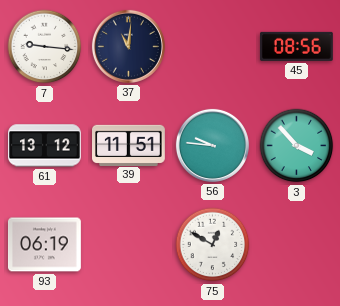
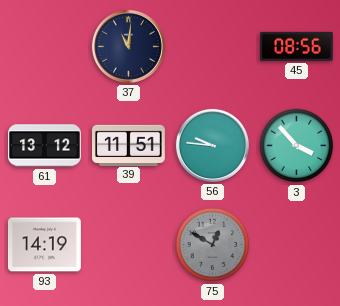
7: 9:16 -> none (45, 47)
93: 06:19 -> 14:19 (45, 245)
75 dial: white -> grey (213, 245)
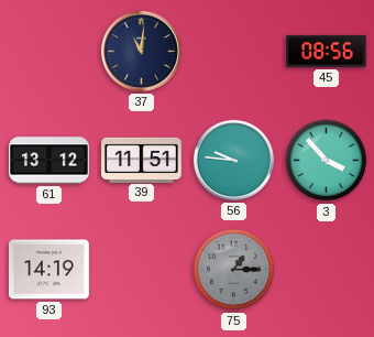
75: 12:50 -> 1:15 (234, 270)
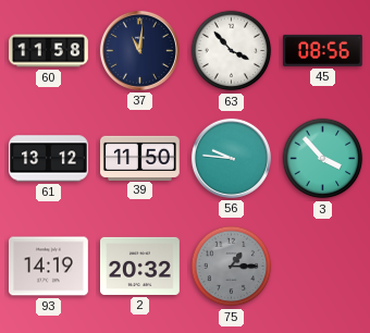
60: none -> 11:58 (49, 51)
63: none -> 3:53 (232, 51)
39: 11:51 -> 11:50 (140, 158)
2: none -> 20:32 (140, 266)
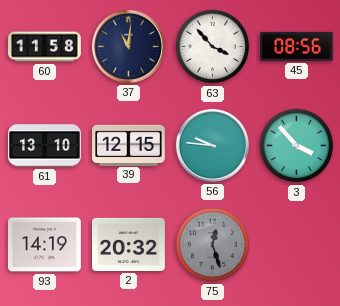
61: 13:12 -> 13:10 (45, 146)
39: 11:50 -> 12:15 (129, 145)
75: 1:15 -> 12:27 (213, 245)
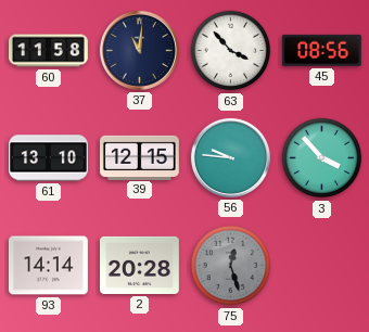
93: 14:19 -> 14:14 (49, 266)
2: 20:32 -> 20:28 (140, 265)
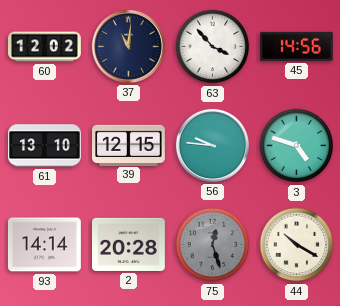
60: 11:58 -> 12:02 (45, 47)
45: 08:56 -> 14:56 (296, 46)
3: 3:53 -> 4:48 (297, 146)
44: none -> 10:20 (297, 245)
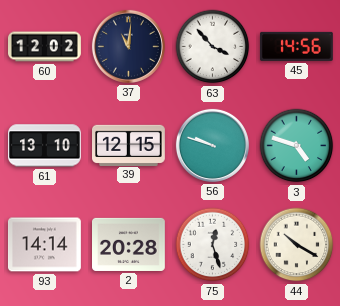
56: 9:46 -> 9:48 (212, 145)
75 dial: grey -> white (213, 245)
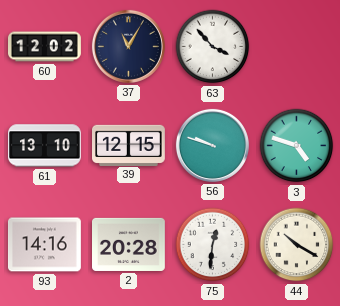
37: 11:01 -> 11:05 (128, 46)
45: 14:56 -> none (296, 46)
93: 14:14 -> 14:16 (45, 245)
75: 12:27 -> 12:31 (213, 245)
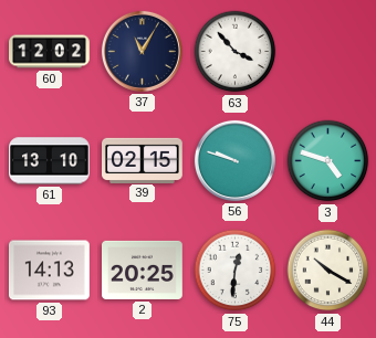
39: 12:15 -> 02:15 (143, 160)
93: 14:16 -> 14:13 (50, 271)
2: 20:28 -> 20:25 (143, 270)
